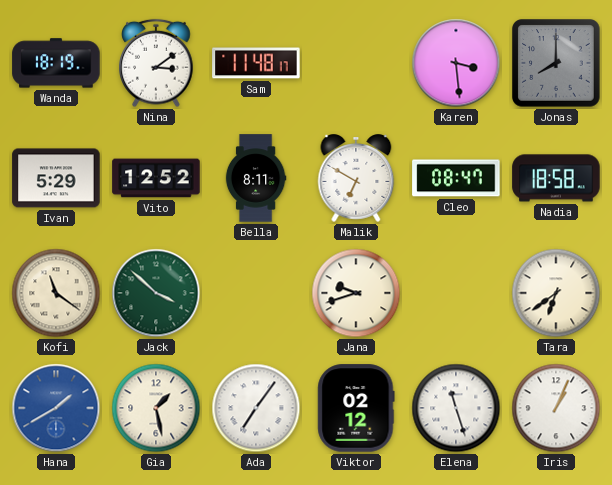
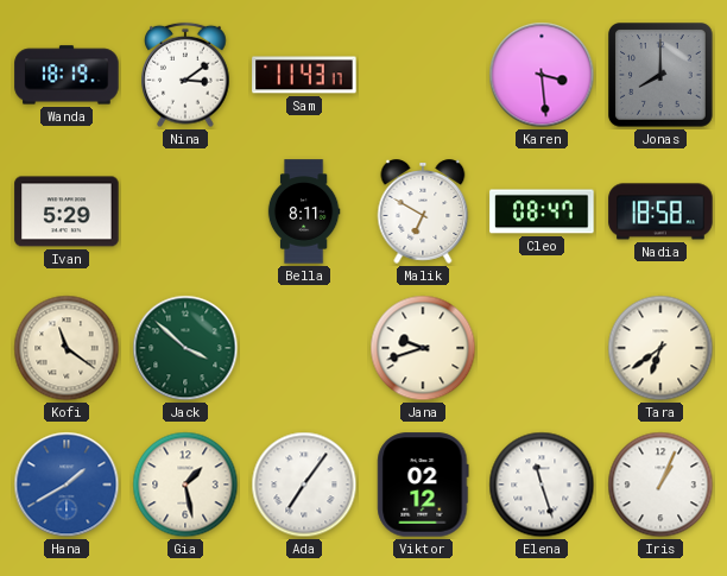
Sam: 11:48 -> 11:43 (304, 75)
Vito: 12:52 -> none (156, 178)
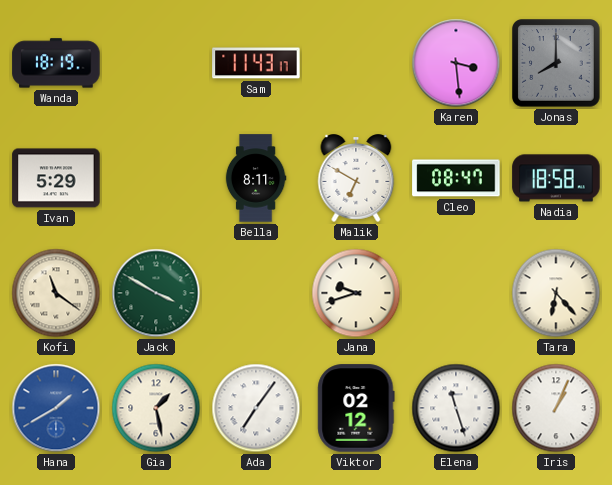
Nina: 3:09 -> none (185, 75)
Jack: 3:52 -> 3:50 (156, 293)
Tara: 6:39 -> 6:23 (556, 293)
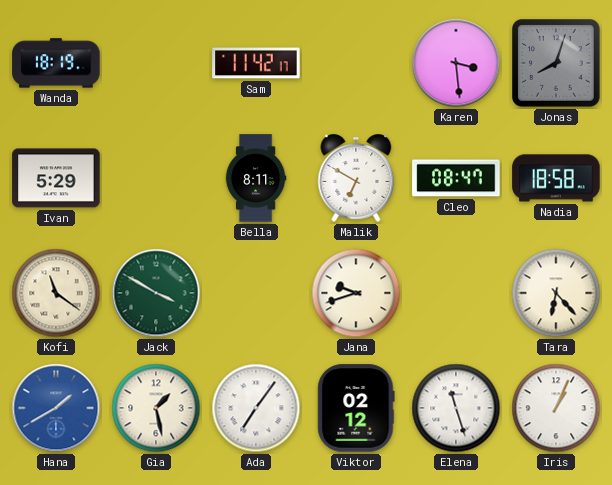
Sam: 11:43 -> 11:42 (256, 63)
Jonas: 8:00 -> 8:03 (556, 63)
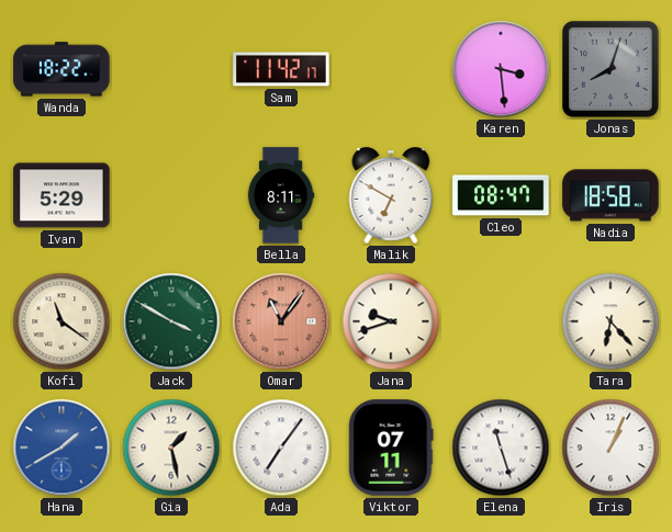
Wanda: 18:19 -> 18:22 (61, 69)
Omar: none -> 11:06 (281, 321)
Viktor: 02:12 -> 07:11 (391, 448)
